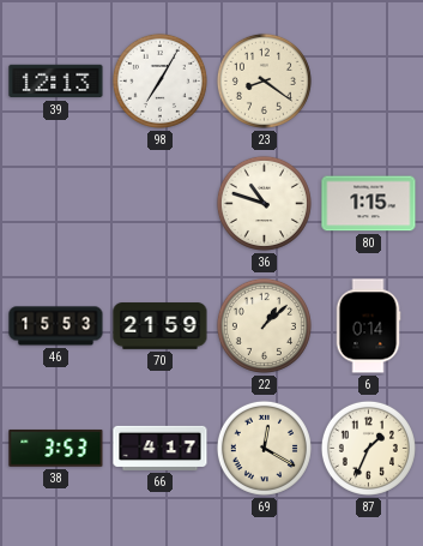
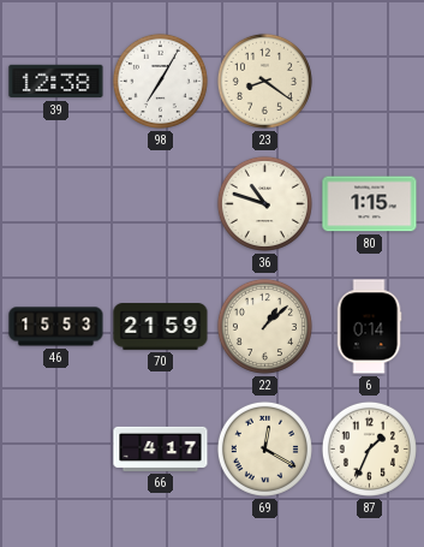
39: 12:13 -> 12:38 (56, 82)
38: 3:53 -> none (56, 449)
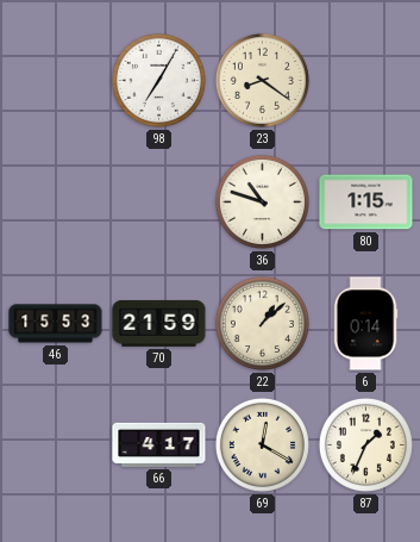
39: 12:38 -> none (56, 82)
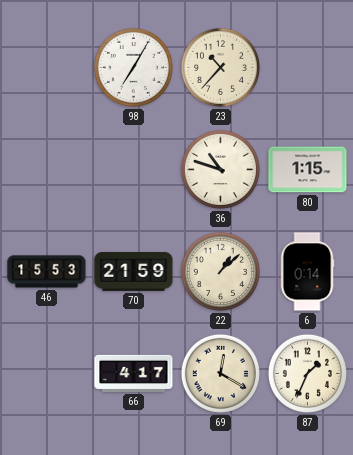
23: 8:21 -> 10:37 (220, 67)
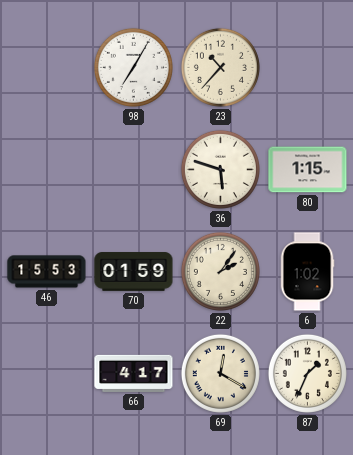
36: 10:48 -> 5:48 (220, 169)
70: 21:59 -> 01:59 (134, 272)
22: 1:08 -> 2:06 (220, 271)
6: 0:14 -> 1:02 (307, 272)
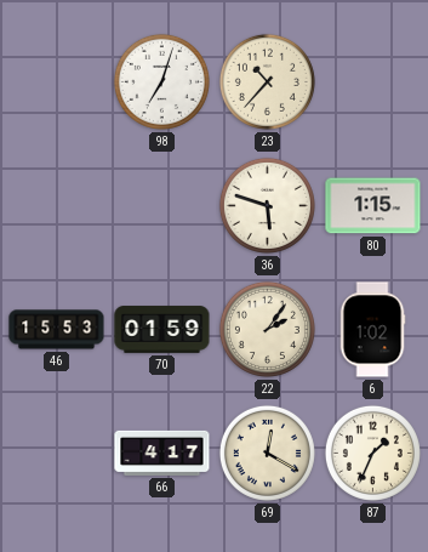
98: 7:05 -> 7:03 (161, 81)
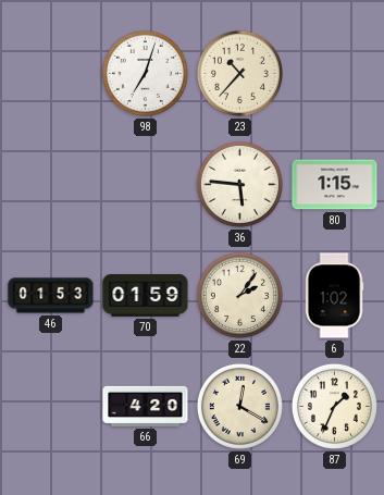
36: 5:48 -> 5:46 (239, 184)
46: 15:53 -> 01:53 (51, 296)
66: 4:17 -> 4:20 (146, 406)
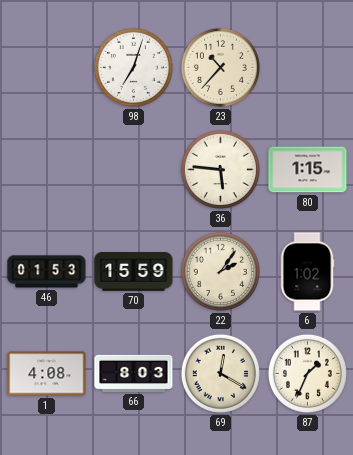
70: 01:59 -> 15:59 (134, 272)
1: none -> 4:08 (47, 374)
66: 4:20 -> 8:03 (134, 373)
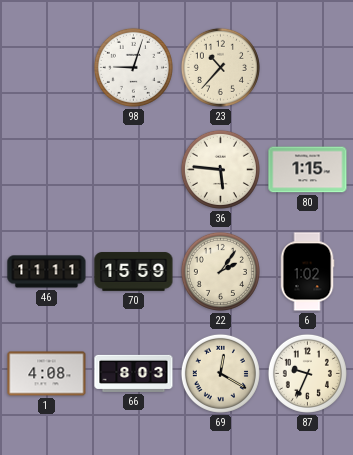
98: 7:03 -> 9:03 (133, 67)
46: 01:53 -> 11:11 (47, 272)
87: 1:34 -> 9:34 (307, 373)
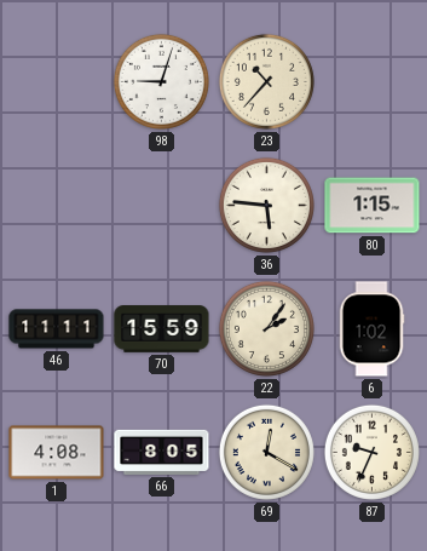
66: 8:03 -> 8:05 (162, 452)
